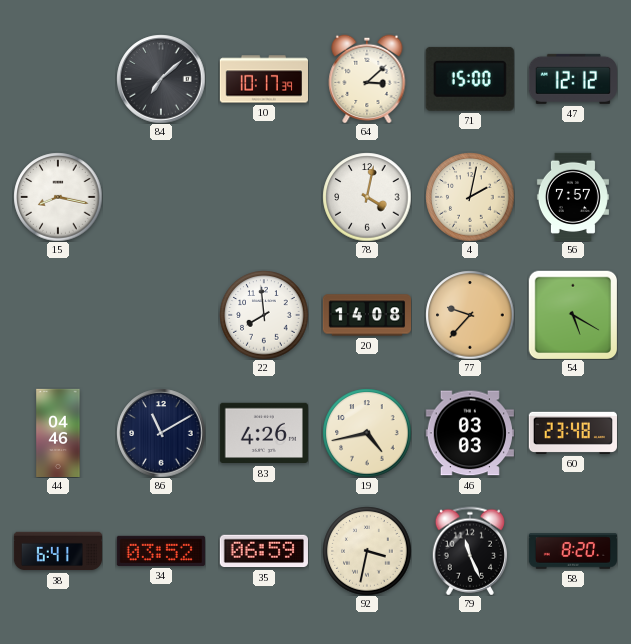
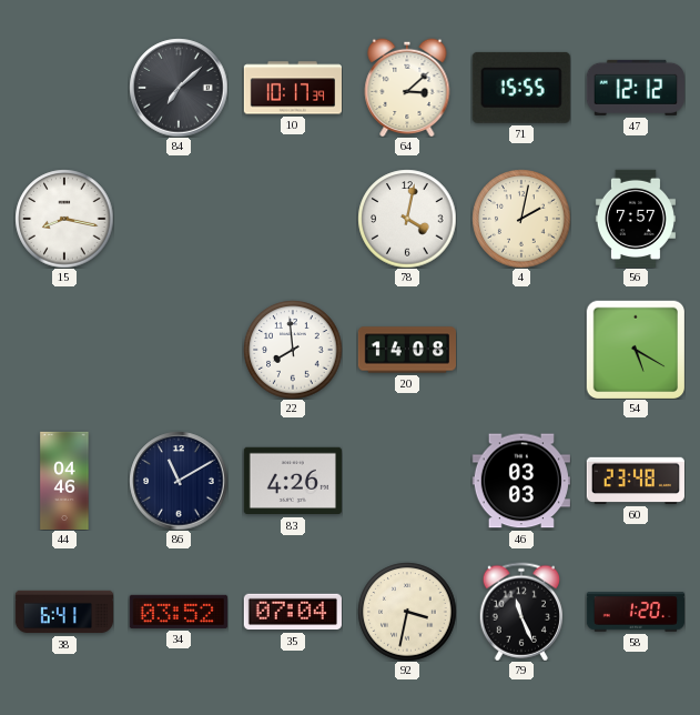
71: 15:00 -> 15:55 (521, 88)
77: 9:37 -> none (470, 315)
19: 4:43 -> none (367, 433)
35: 06:59 -> 07:04 (293, 612)
58: 8:20 -> 1:20 (635, 612)
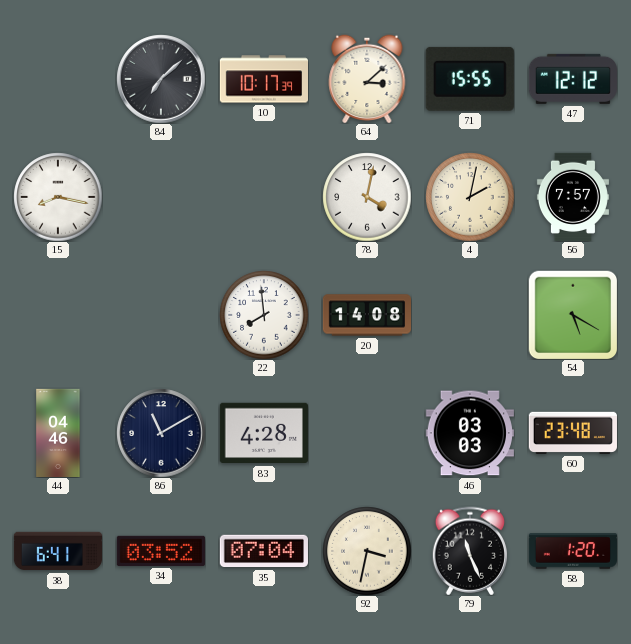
83: 4:26 -> 4:28 (263, 433)
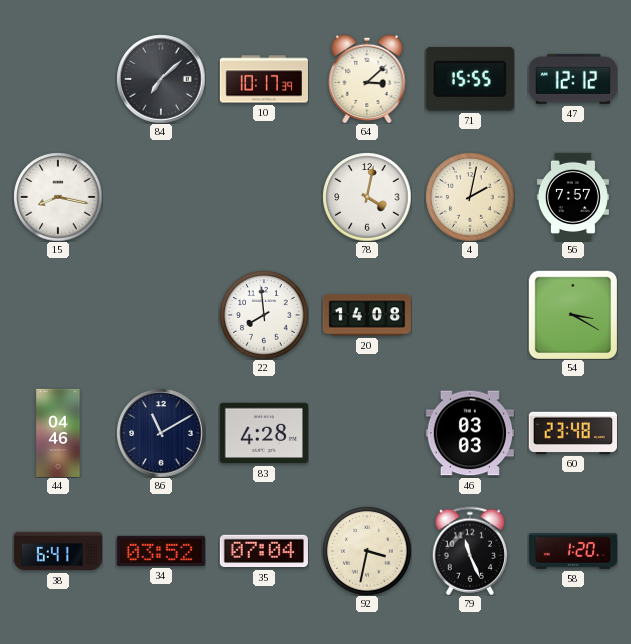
54: 5:20 -> 3:20 (573, 315)
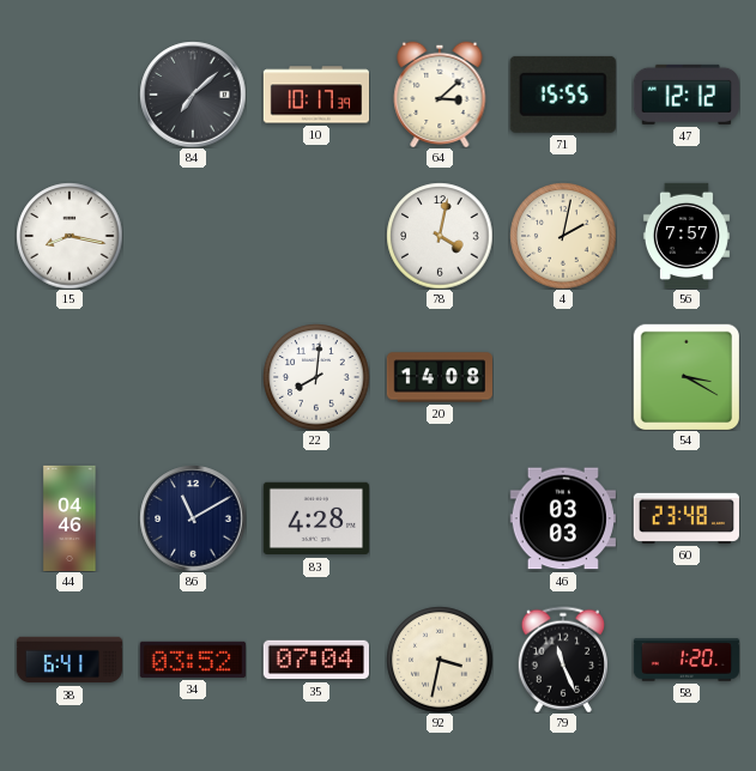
22: 7:59 -> 8:01 (316, 377)
